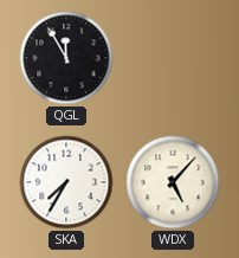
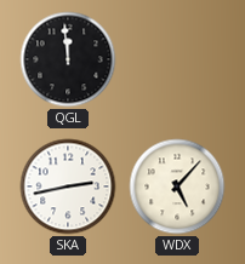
QGL: 11:55 -> 11:59 (68, 59)
SKA: 7:35 -> 2:43 (68, 186)
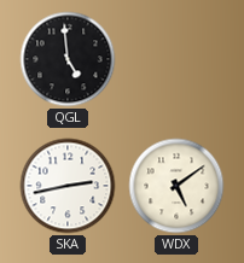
QGL: 11:59 -> 4:59 (68, 59)
WDX: 5:07 -> 5:09 (176, 186)
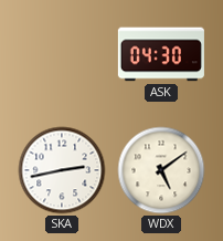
QGL: 4:59 -> none (68, 59)
ASK: none -> 04:30 (161, 54)
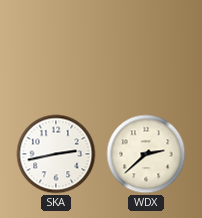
ASK: 04:30 -> none (161, 54)
WDX: 5:09 -> 2:38 (146, 154)
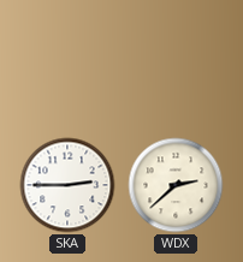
SKA: 2:43 -> 2:45 (67, 185)
